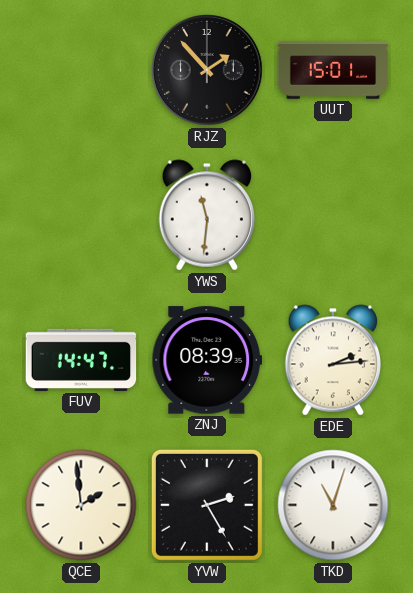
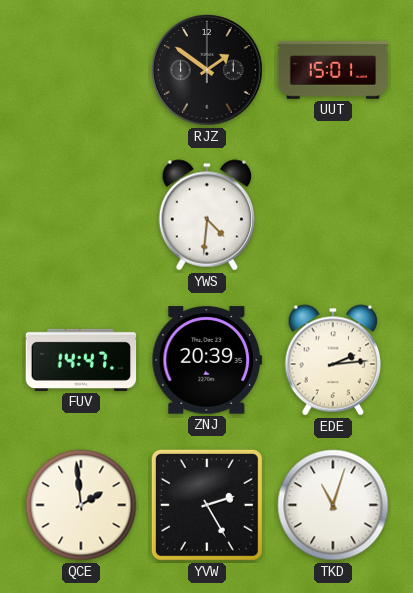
RJZ: 1:53 -> 1:51 (207, 70)
YWS: 11:31 -> 4:31 (207, 215)
ZNJ: 08:39 -> 20:39 (207, 360)
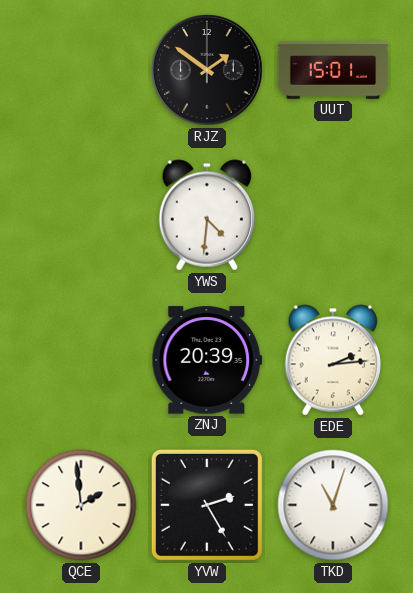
FUV: 14:47 -> none (81, 360)
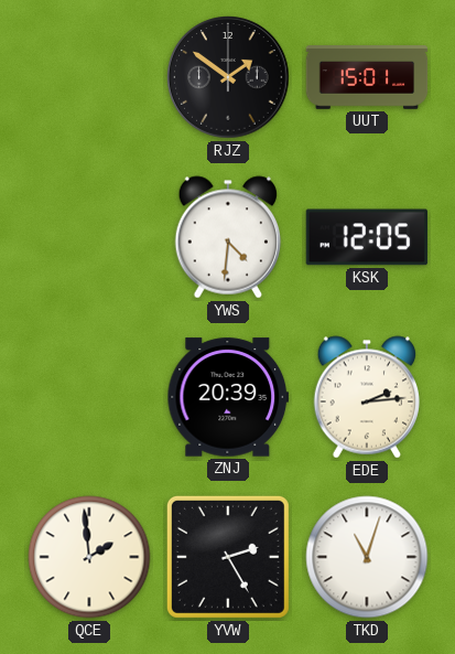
KSK: none -> 12:05 (367, 237)
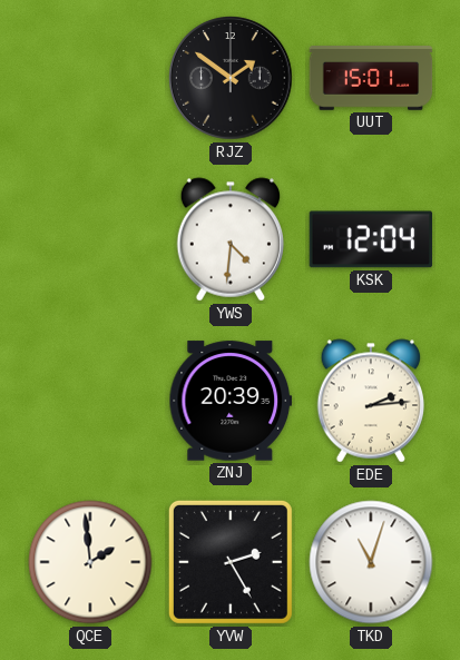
KSK: 12:05 -> 12:04 (371, 239)
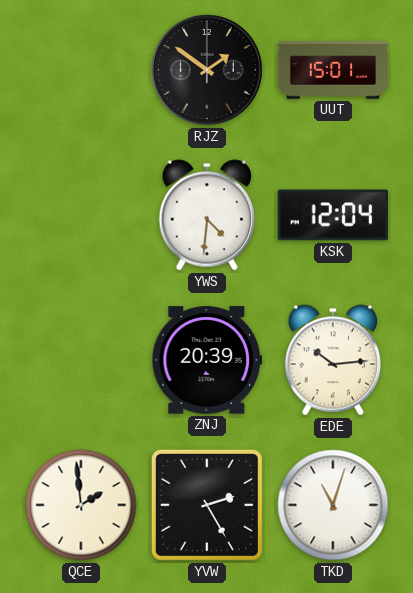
EDE: 2:14 -> 10:14 (333, 360)
